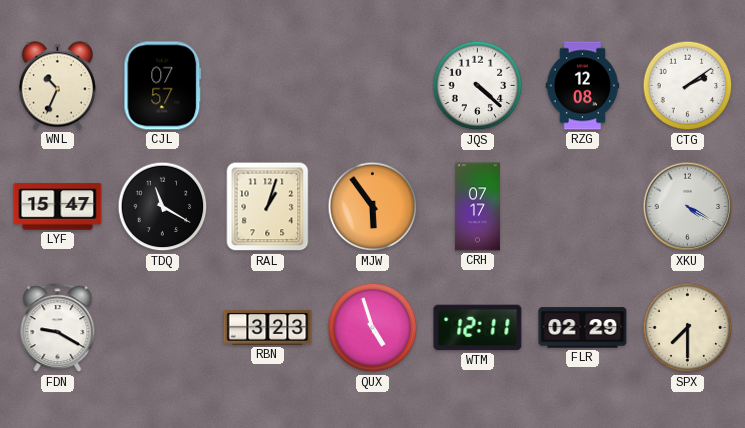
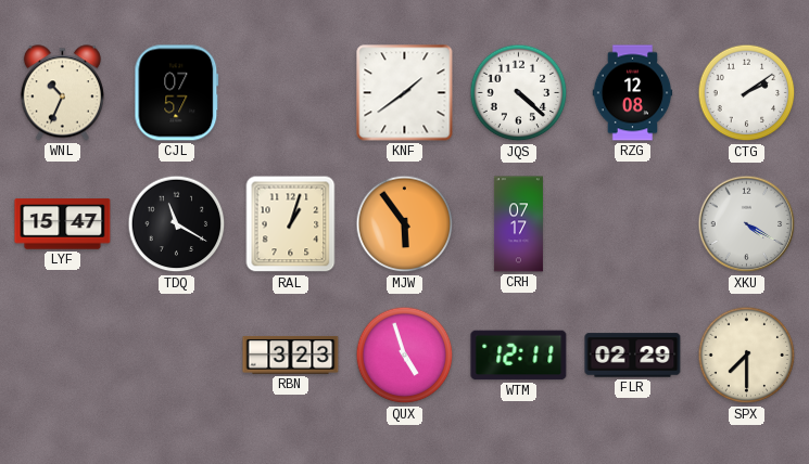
KNF: none -> 1:39 (405, 93)
FDN: 9:20 -> none (58, 328)
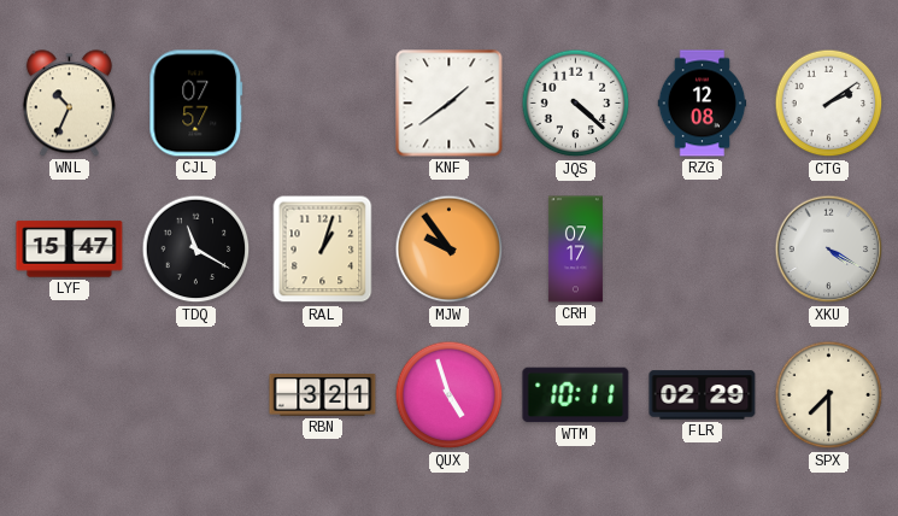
MJW: 5:54 -> 9:54 (450, 250)
RBN: 3:23 -> 3:21 (323, 394)
WTM: 12:11 -> 10:11 (576, 395)
